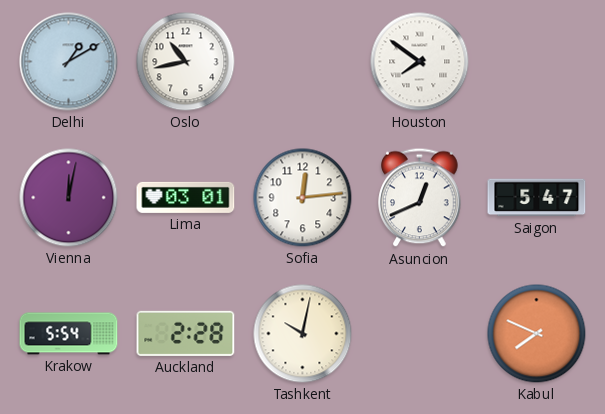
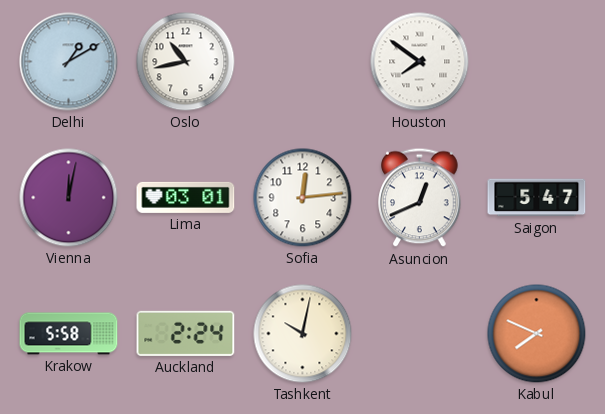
Krakow: 5:54 -> 5:58 (69, 334)
Auckland: 2:28 -> 2:24 (186, 333)
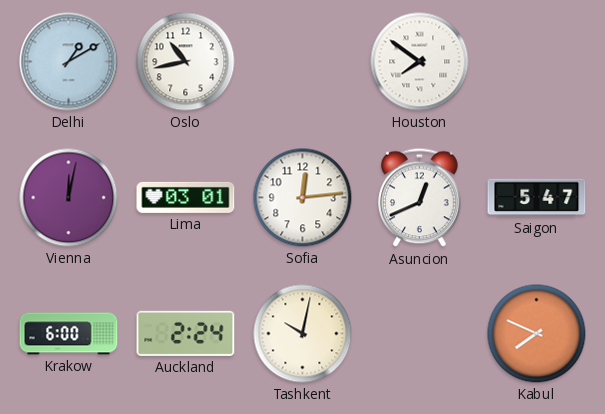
Krakow: 5:58 -> 6:00 (69, 334)
